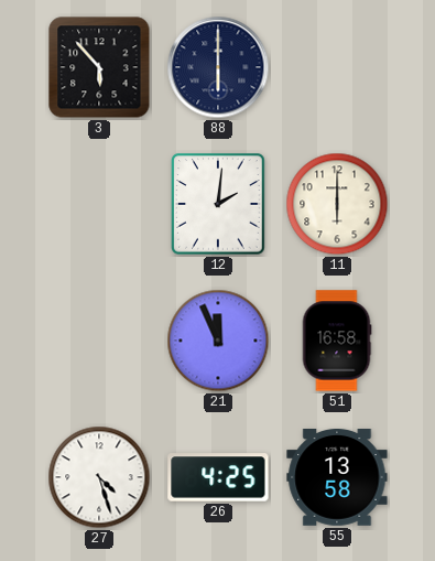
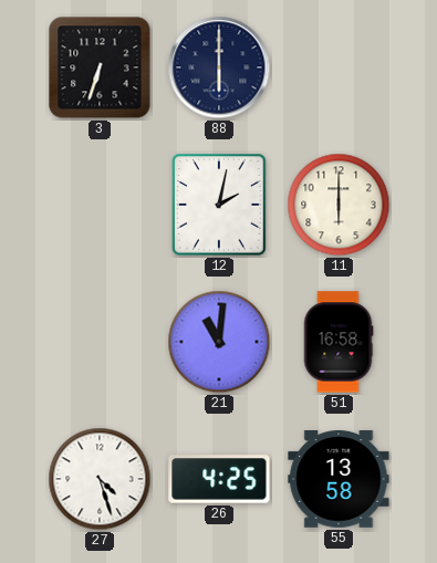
3: 5:53 -> 6:33 (100, 67)
12: 2:01 -> 2:02 (219, 205)
21: 11:56 -> 11:01 (219, 342)
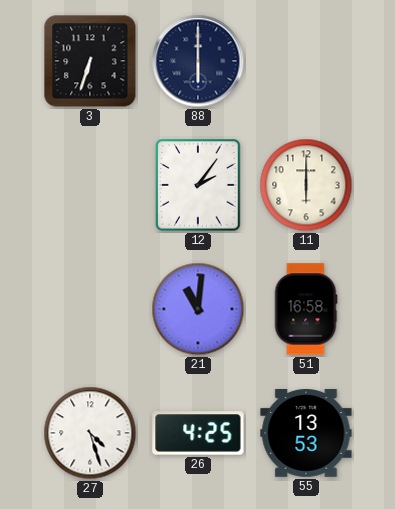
12: 2:02 -> 2:06 (198, 185)
55: 13:58 -> 13:53 (306, 434)
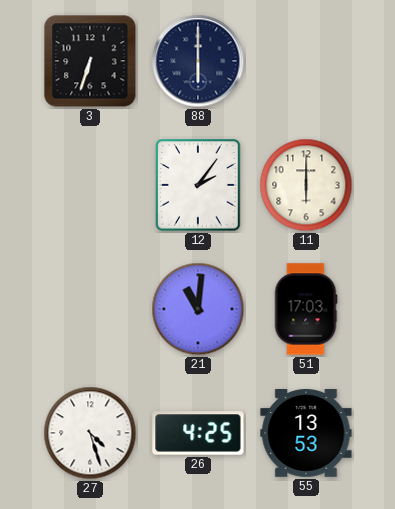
51: 16:58 -> 17:03 (306, 309)
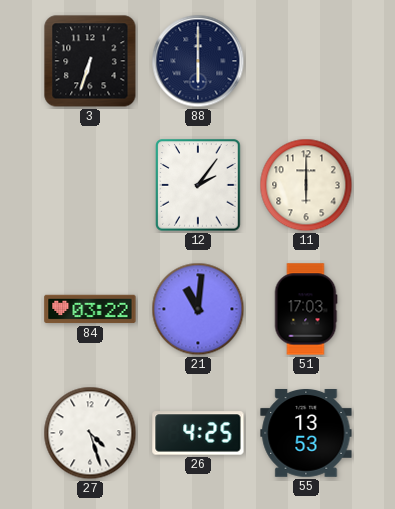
84: none -> 03:22 (90, 309)
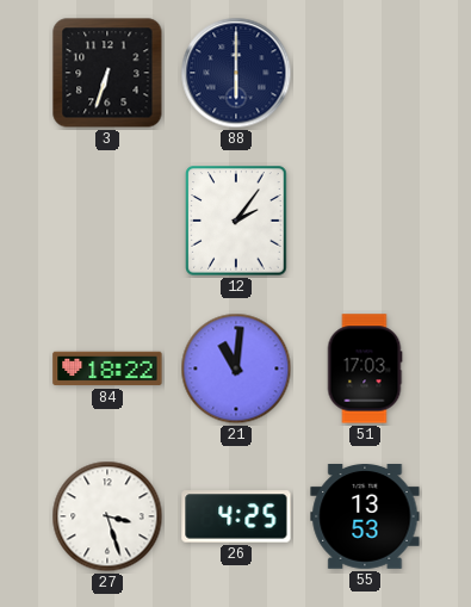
11: 6:00 -> none (306, 185)
84: 03:22 -> 18:22 (107, 368)
27: 4:27 -> 3:27 (107, 516)
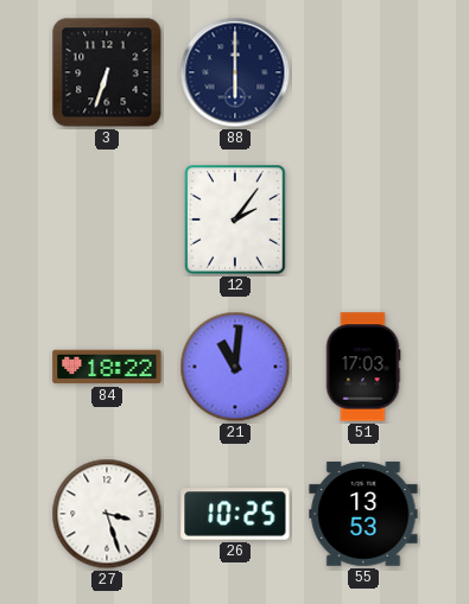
26: 4:25 -> 10:25 (235, 514)
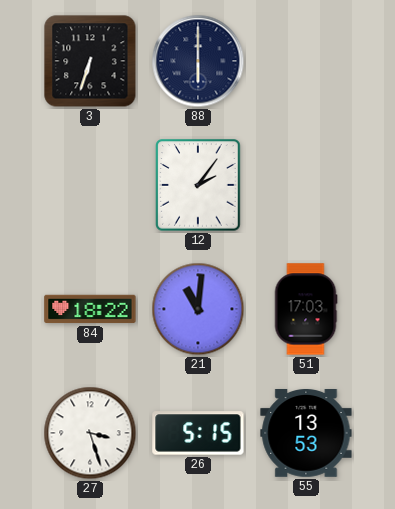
26: 10:25 -> 5:15 (198, 433)
